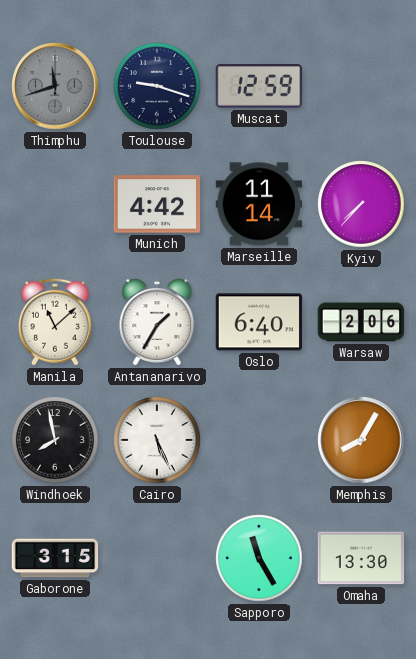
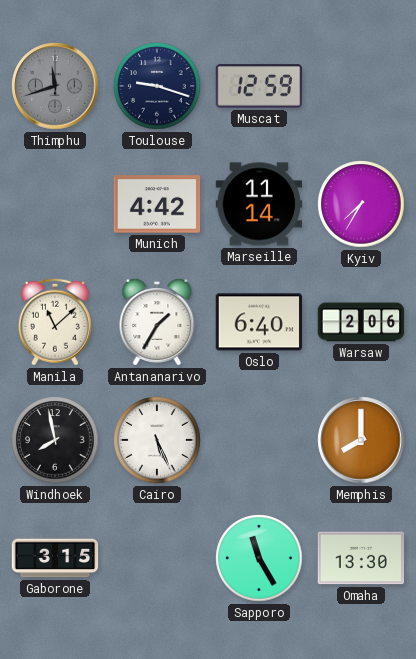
Kyiv: 7:37 -> 7:35 (361, 204)
Memphis: 8:05 -> 8:00 (361, 440)
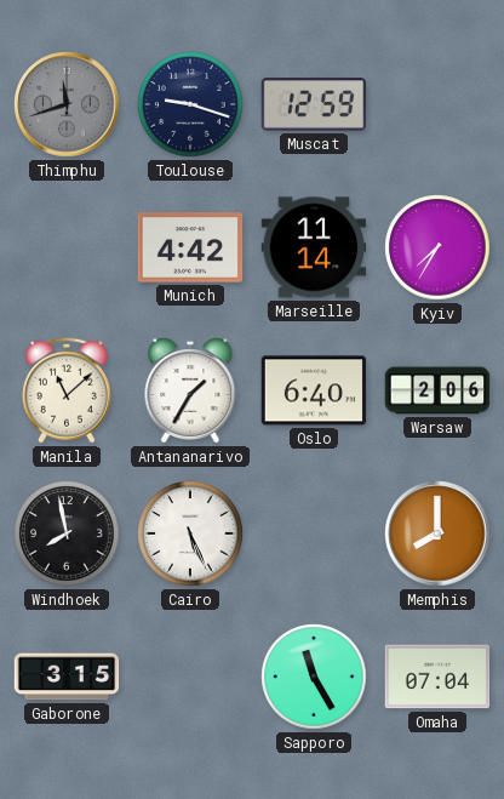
Omaha: 13:30 -> 07:04 (437, 677)
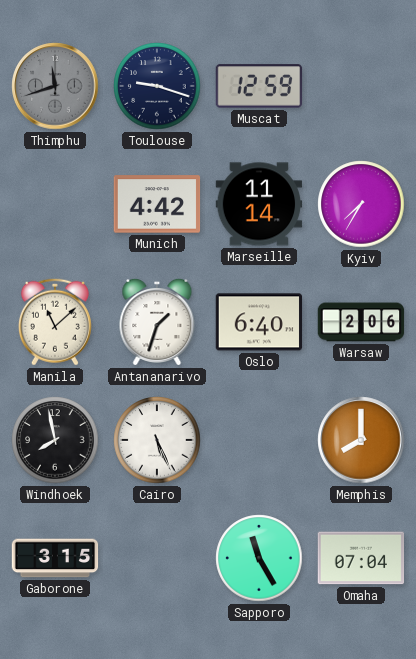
Antananarivo: 1:35 -> 1:33 (157, 322)
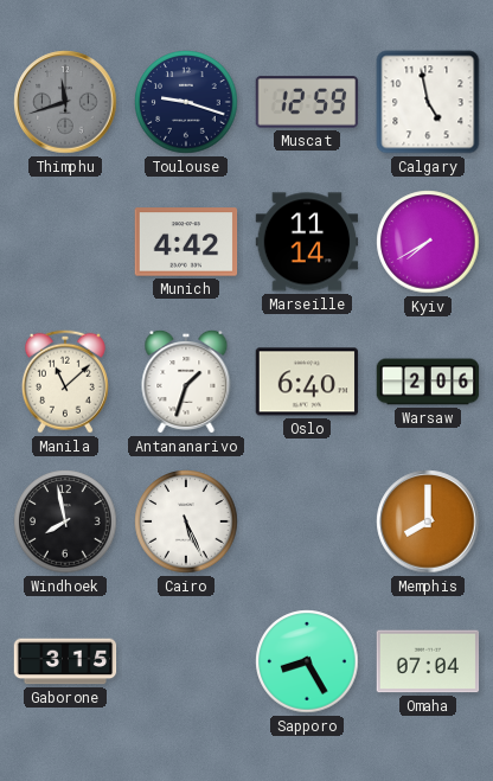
Calgary: none -> 4:58 (428, 102)
Kyiv: 7:35 -> 7:40 (428, 242)
Sapporo: 11:25 -> 8:25 (307, 661)
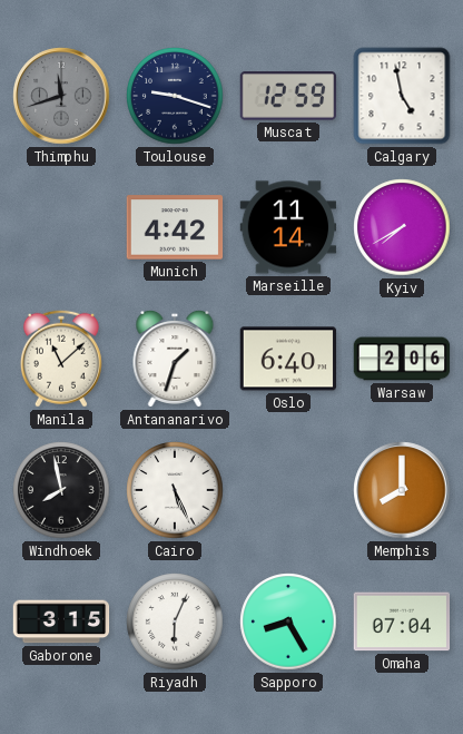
Riyadh: none -> 6:04 (175, 622)
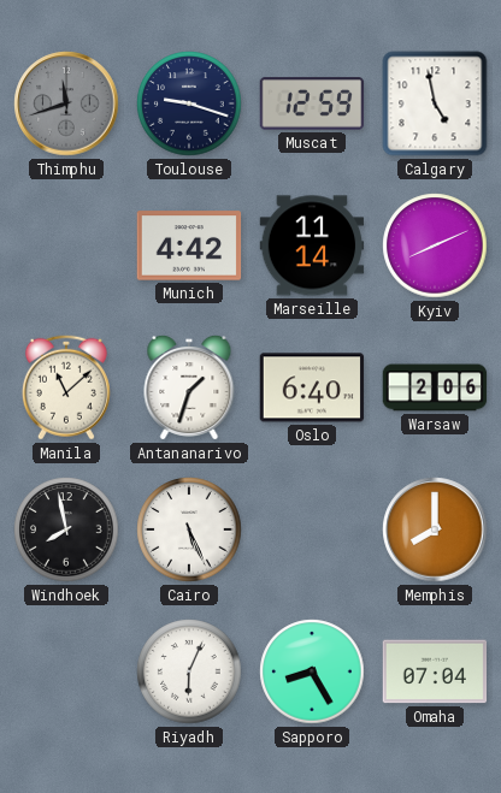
Kyiv: 7:40 -> 8:11 (435, 245)
Gaborone: 3:15 -> none (61, 622)
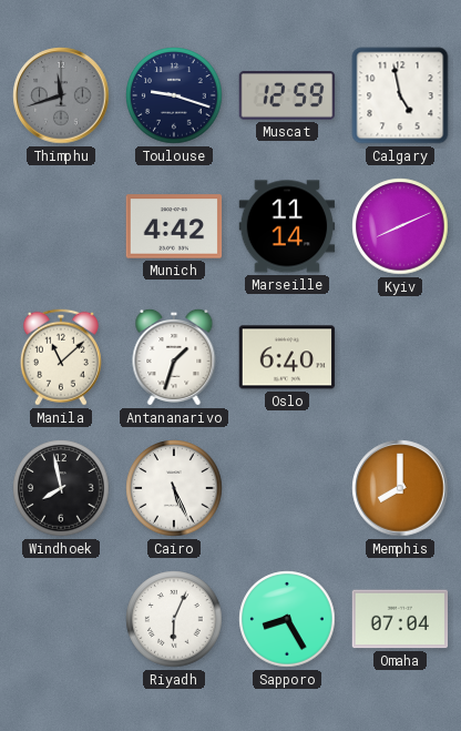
Warsaw: 2:06 -> none (435, 387)
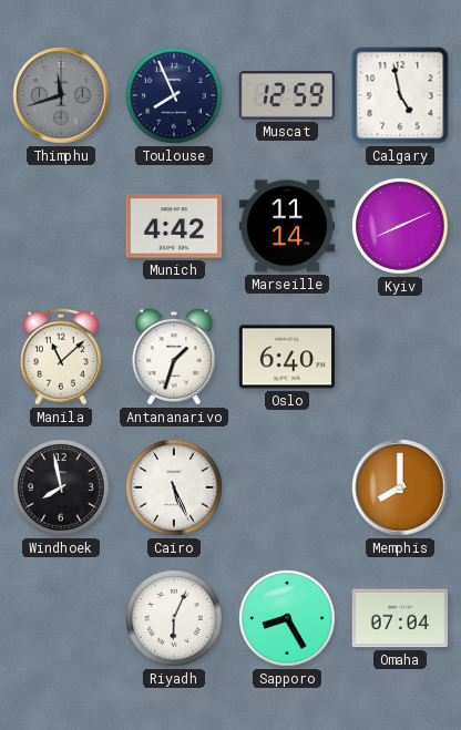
Toulouse: 9:18 -> 7:56 (174, 95)
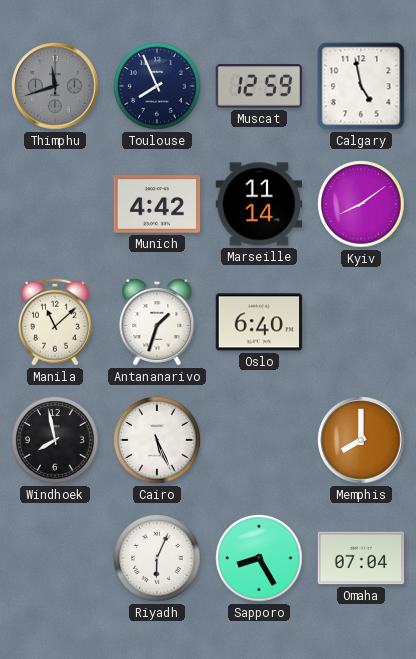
Kyiv: 8:11 -> 8:09 (361, 204)
